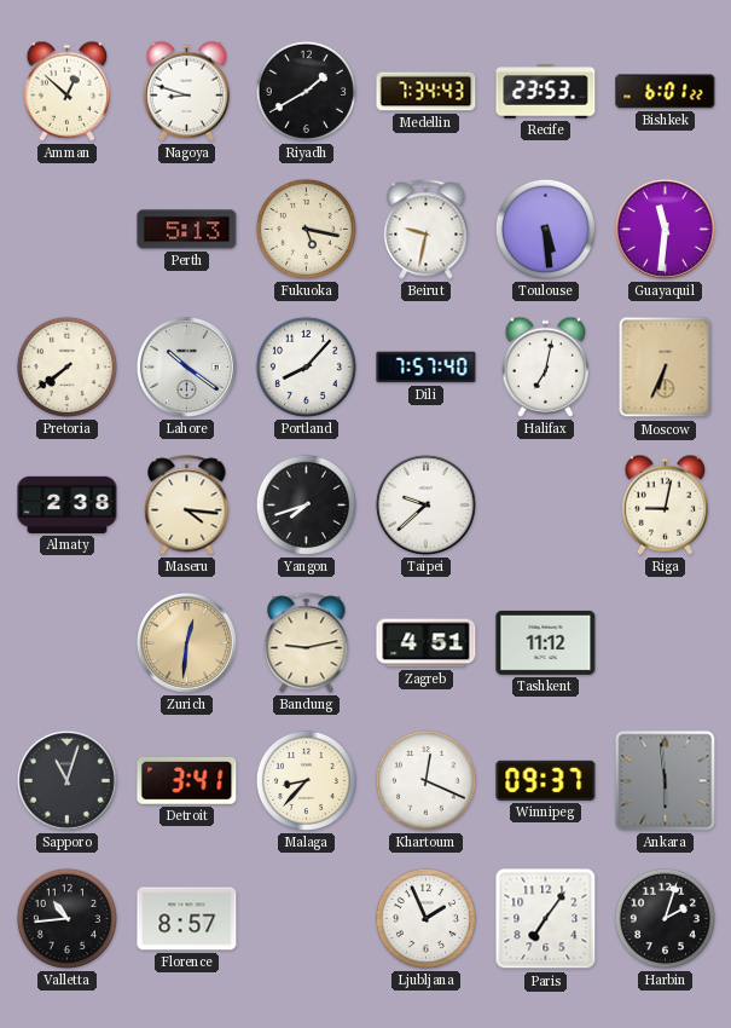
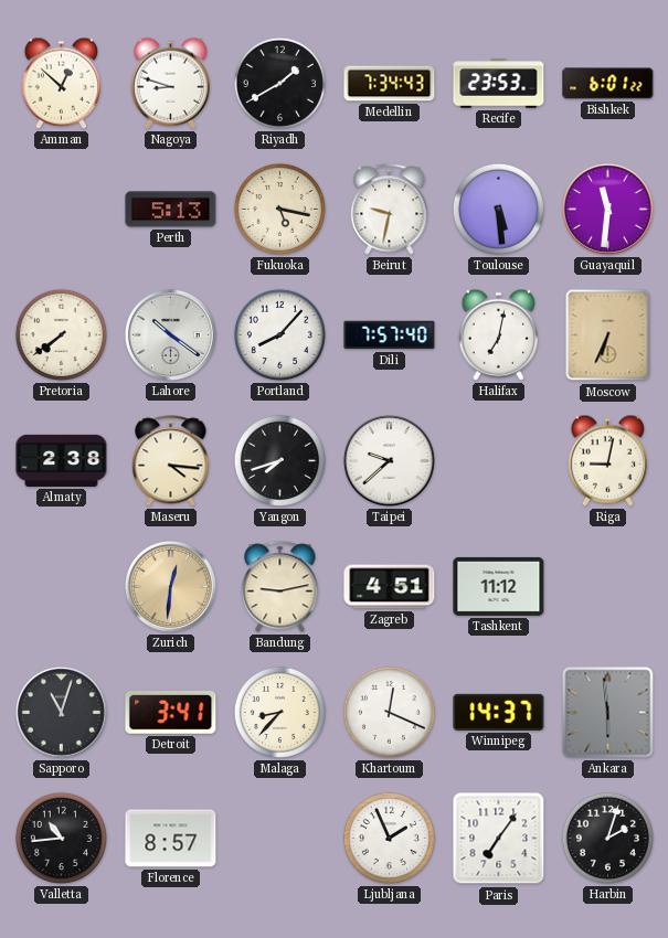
Winnipeg: 09:37 -> 14:37 (499, 712)
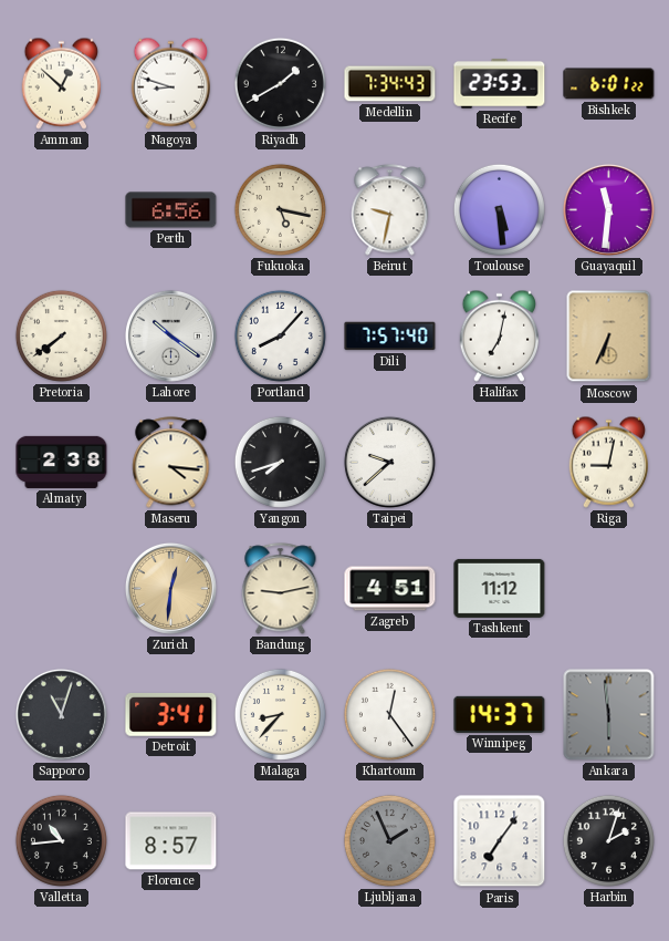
Perth: 5:13 -> 6:56 (171, 210)
Khartoum: 12:19 -> 12:24 (389, 714)
Ljubljana dial: white -> grey (389, 840)
